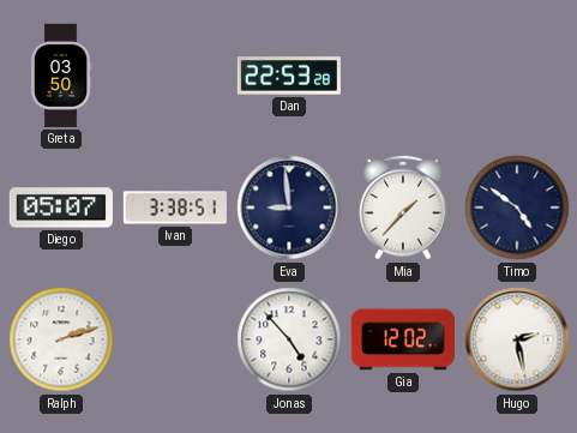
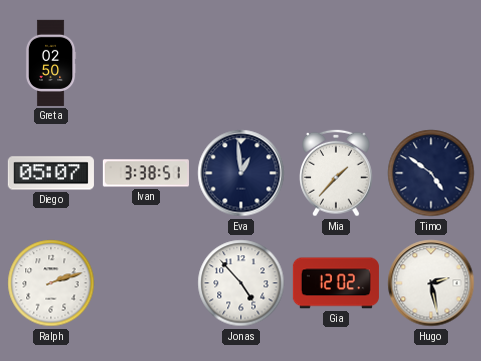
Greta: 03:50 -> 02:50 (51, 63)
Dan: 22:53 -> none (289, 76)
Eva: 8:59 -> 12:59 (241, 173)
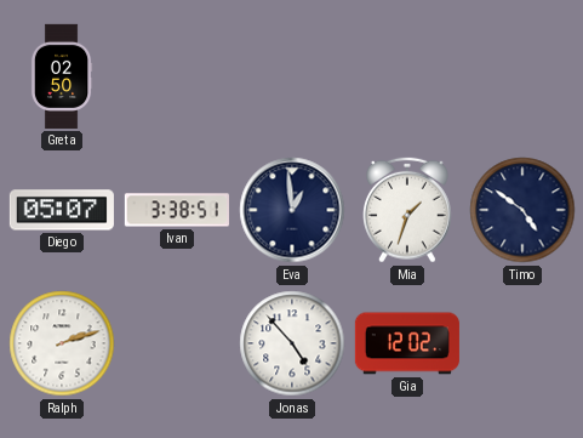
Mia: 1:37 -> 1:33 (408, 210)
Hugo: 2:28 -> none (431, 283)
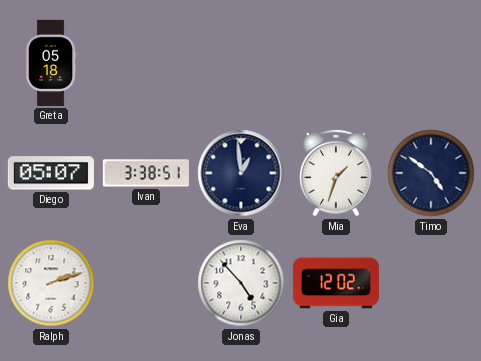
Greta: 02:50 -> 05:18 (51, 63)
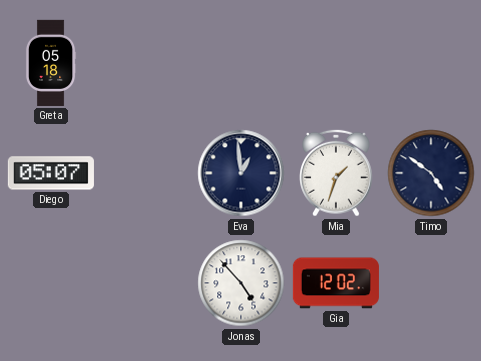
Ivan: 3:38 -> none (146, 173)
Ralph: 2:12 -> none (51, 283)
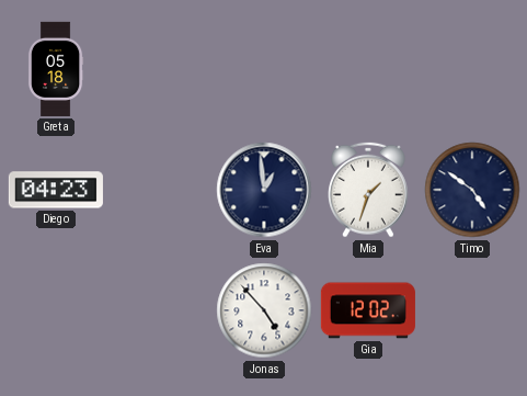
Diego: 05:07 -> 04:23 (56, 190)
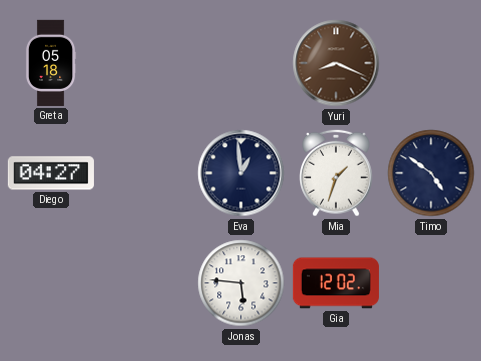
Yuri: none -> 8:19 (336, 63)
Diego: 04:23 -> 04:27 (51, 173)
Jonas: 4:53 -> 5:46 (241, 283)
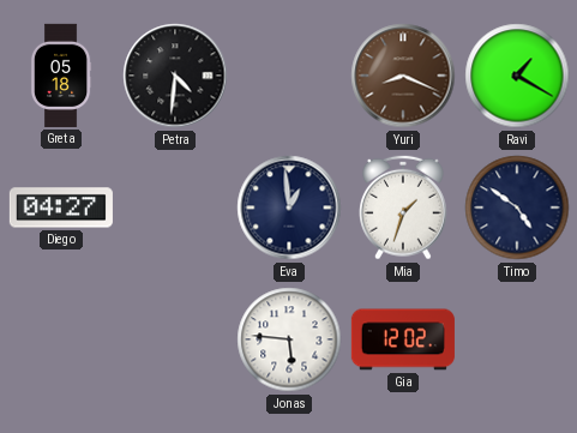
Petra: none -> 4:31 (175, 76)
Ravi: none -> 1:20 (517, 76)
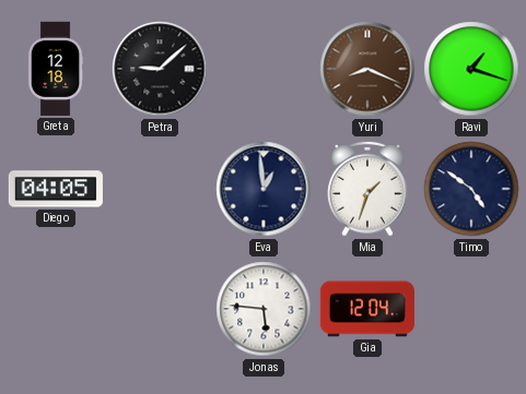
Greta: 05:18 -> 12:18 (56, 69)
Petra: 4:31 -> 9:08 (160, 69)
Ravi: 1:20 -> 1:18 (471, 69)
Diego: 04:27 -> 04:05 (56, 189)
Gia: 12:02 -> 12:04 (367, 309)
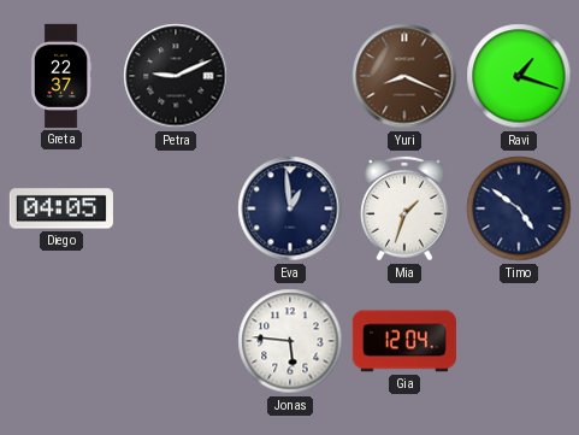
Greta: 12:18 -> 22:37 (61, 76)
Petra: 9:08 -> 9:11 (176, 76)
